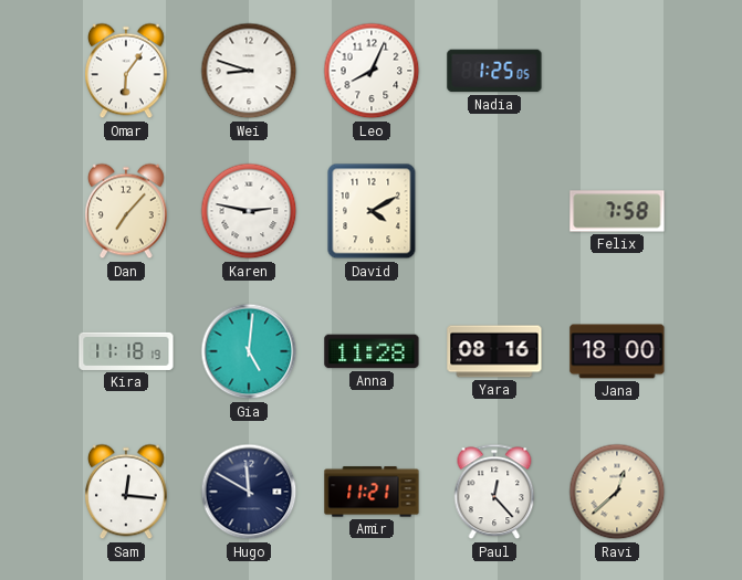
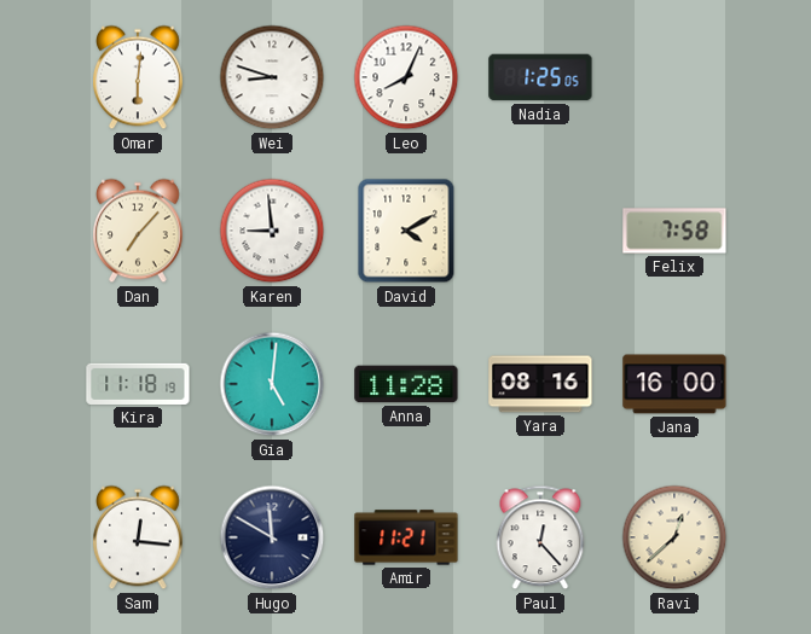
Omar: 6:06 -> 6:01 (139, 77)
Karen: 2:47 -> 8:59 (272, 231)
Jana: 18:00 -> 16:00 (674, 384)
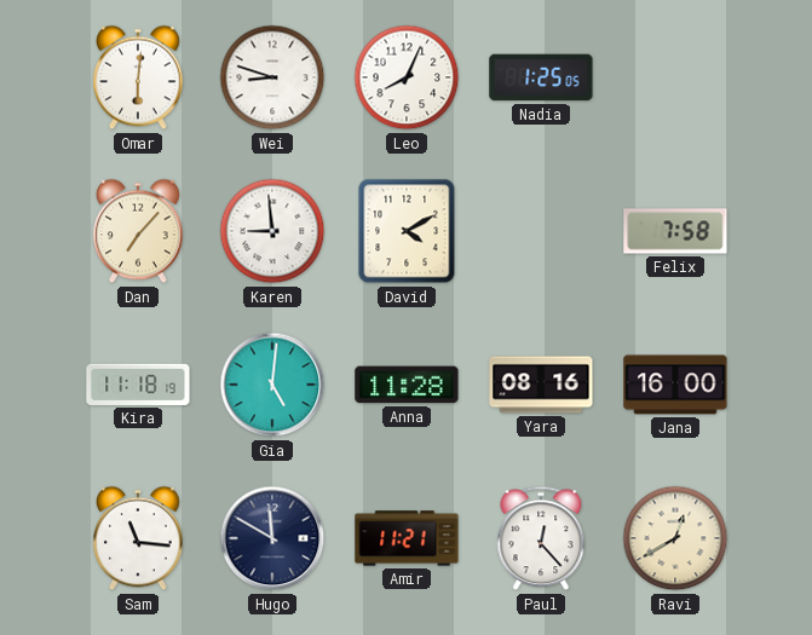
Sam: 12:16 -> 11:16 (139, 538)
Ravi: 12:38 -> 12:40 (675, 538)
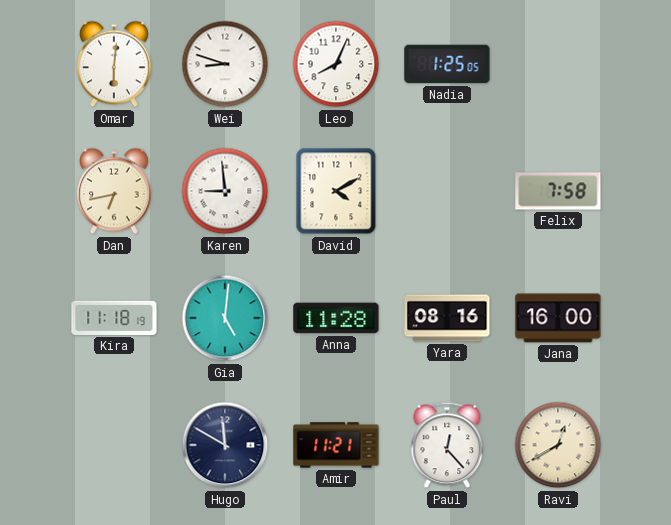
Dan: 7:07 -> 6:43 (115, 191)
Sam: 11:16 -> none (139, 538)
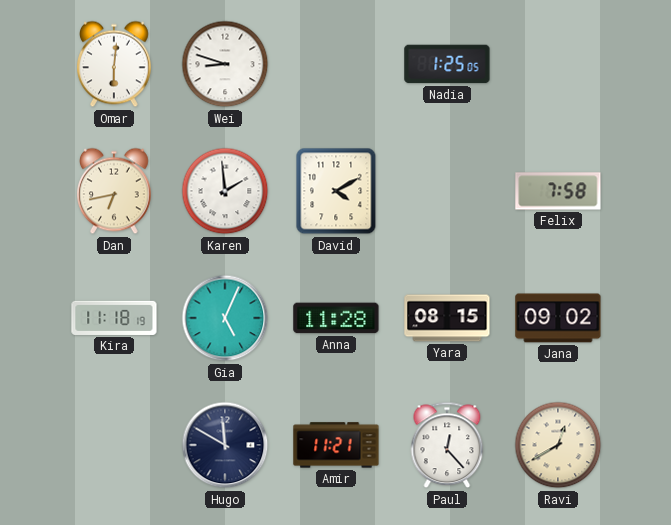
Leo: 8:04 -> none (336, 64)
Karen: 8:59 -> 1:59 (225, 191)
Gia: 5:01 -> 5:04 (225, 318)
Yara: 08:16 -> 08:15 (447, 318)
Jana: 16:00 -> 09:02 (558, 318)
